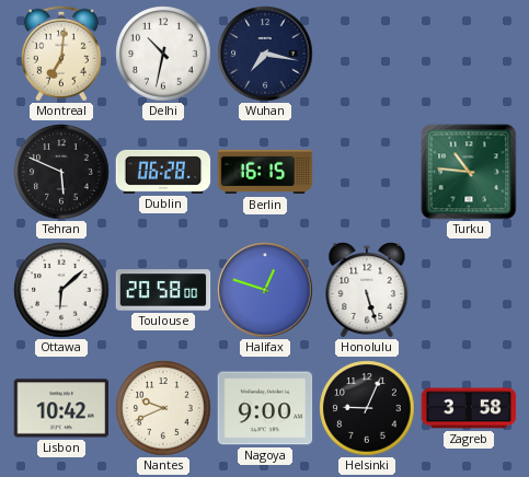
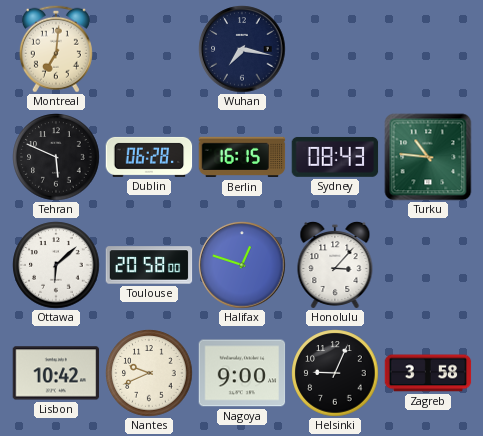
Delhi: 10:32 -> none (163, 54)
Sydney: none -> 08:43 (335, 157)
Honolulu: 5:27 -> 3:07 (335, 265)
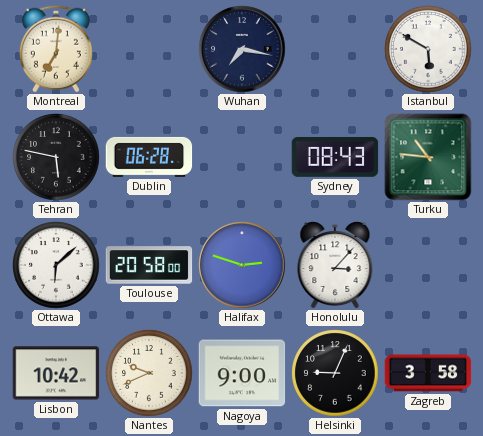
Istanbul: none -> 5:50 (428, 49)
Tehran: 5:49 -> 5:47 (56, 157)
Berlin: 16:15 -> none (242, 157)
Halifax: 12:48 -> 2:48 (242, 265)
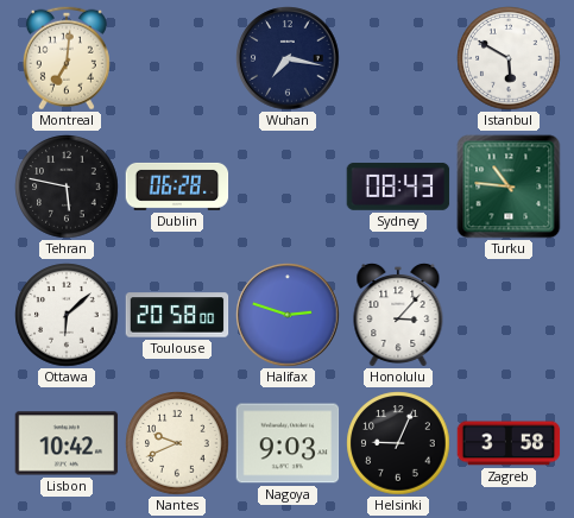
Nagoya: 9:00 -> 9:03 (288, 443)
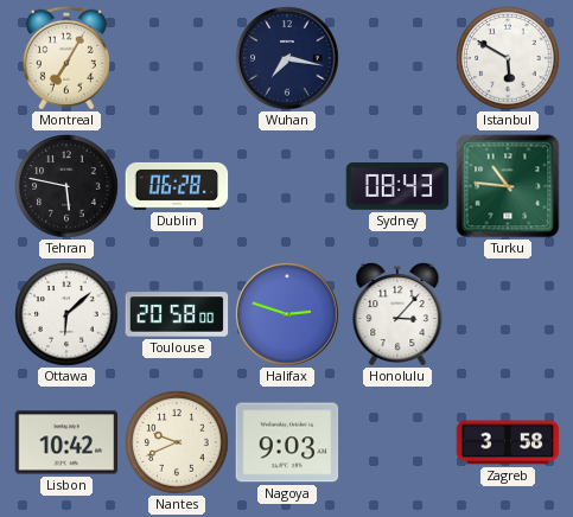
Montreal: 7:01 -> 7:05 (66, 58)
Helsinki: 9:04 -> none (398, 443)
